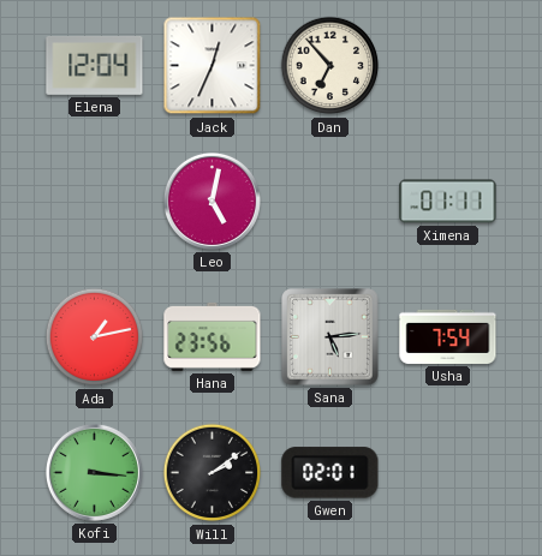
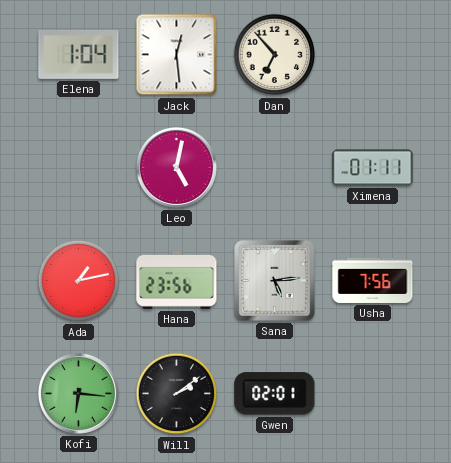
Elena: 12:04 -> 1:04 (79, 54)
Jack: 12:34 -> 12:29 (177, 55)
Usha: 7:54 -> 7:56 (373, 280)
Kofi: 3:16 -> 6:16 (78, 393)
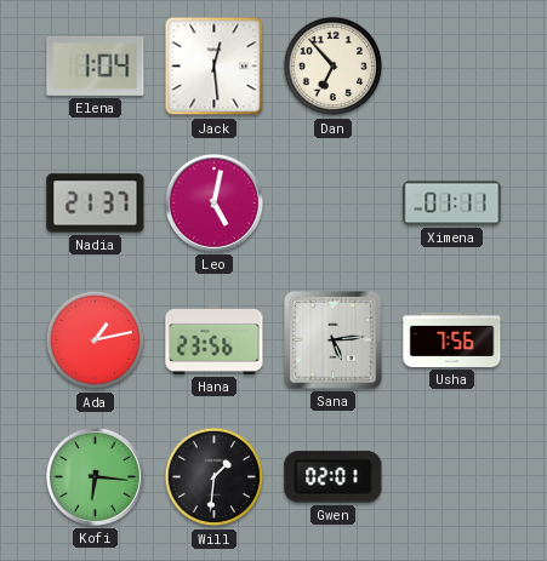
Nadia: none -> 21:37 (96, 204)
Will: 2:09 -> 1:31 (215, 477)
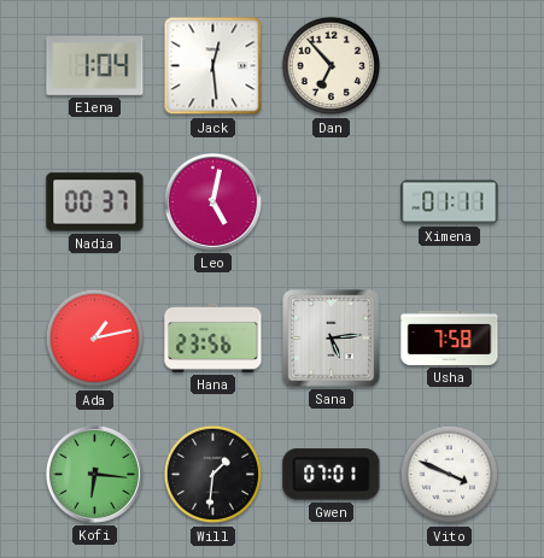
Nadia: 21:37 -> 00:37 (95, 202)
Usha: 7:56 -> 7:58 (450, 337)
Gwen: 02:01 -> 07:01 (332, 475)
Vito: none -> 3:49 (450, 475)
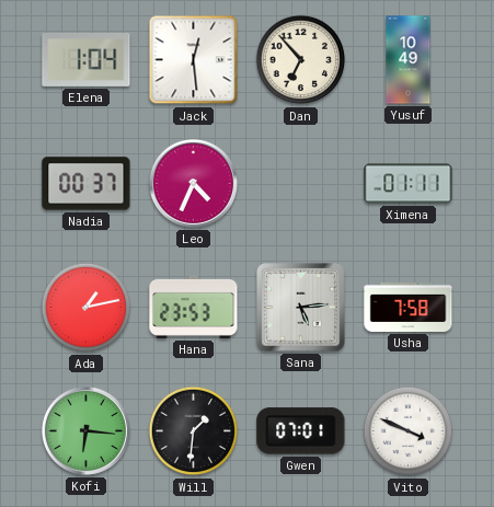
Yusuf: none -> 10:49 (409, 60)
Leo: 5:02 -> 4:34 (193, 183)
Hana: 23:56 -> 23:53 (194, 307)
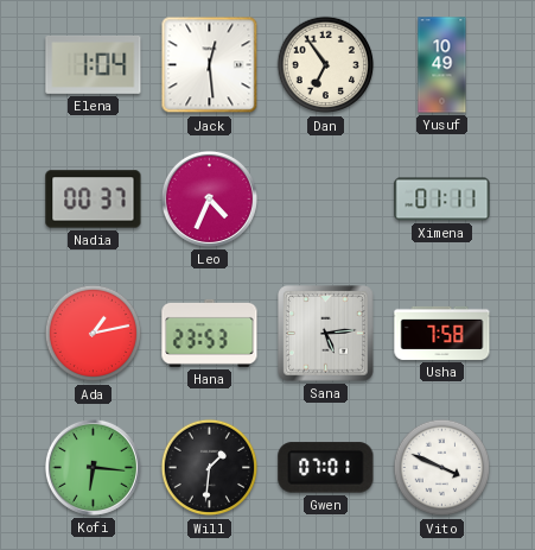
Dan: 6:53 -> 6:54 (326, 65)
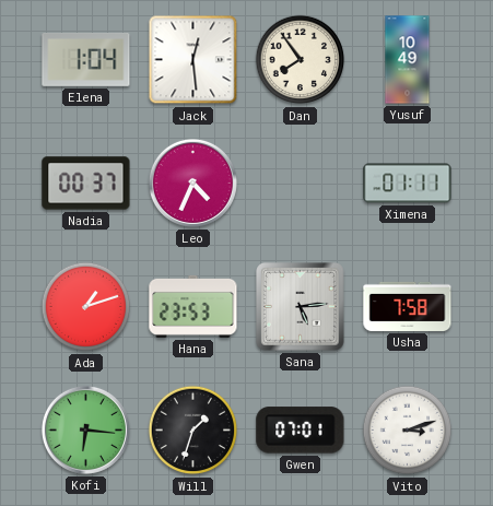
Dan: 6:54 -> 7:54 (301, 60)
Ada: 1:13 -> 1:12 (86, 307)
Will: 1:31 -> 1:33 (193, 431)
Vito: 3:49 -> 3:12 (408, 431)
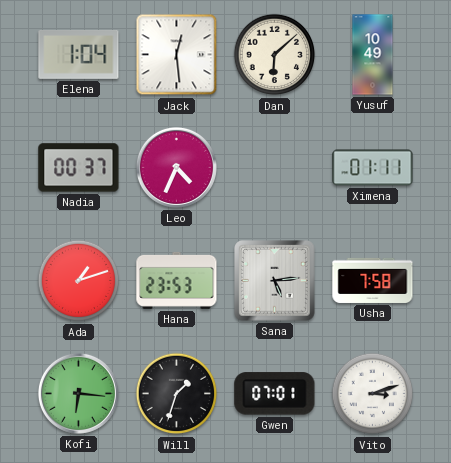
Dan: 7:54 -> 6:08 (275, 55)
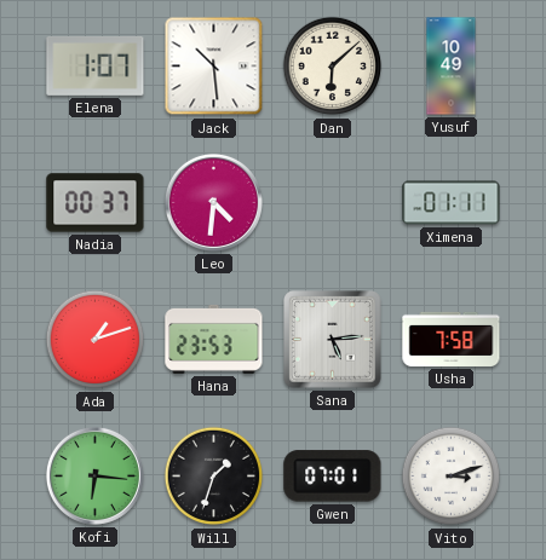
Elena: 1:04 -> 1:07 (96, 65)
Jack: 12:29 -> 10:29 (214, 67)
Leo: 4:34 -> 4:31 (213, 202)
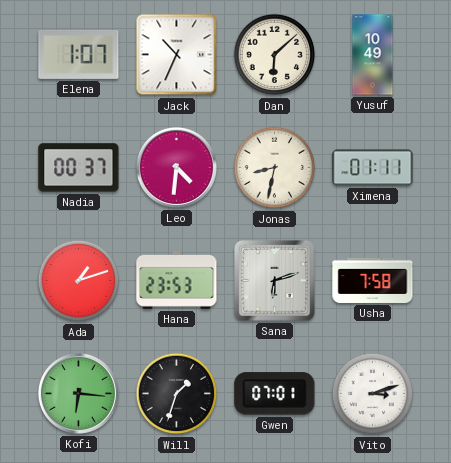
Jack: 10:29 -> 10:34 (177, 55)
Jonas: none -> 8:32 (275, 168)
Sana: 5:14 -> 6:12 (275, 281)
